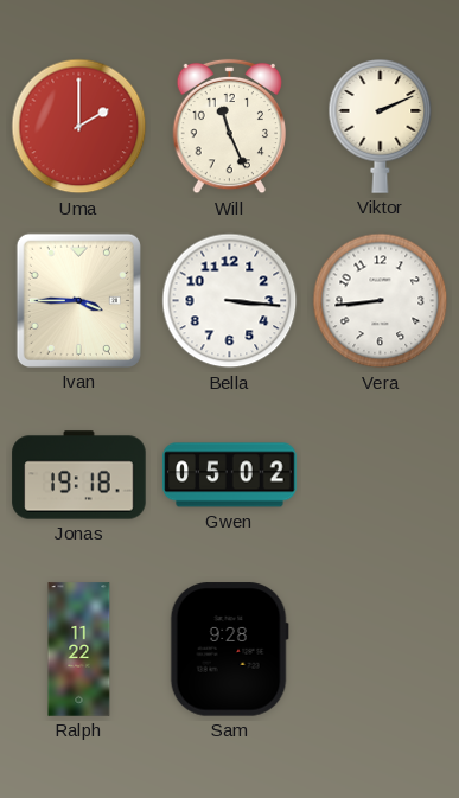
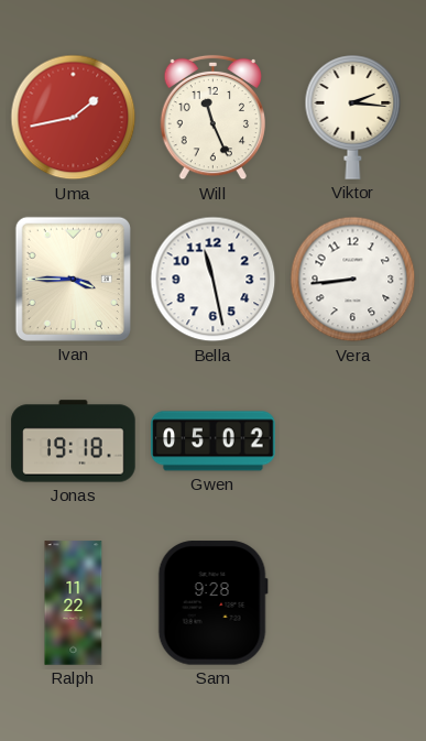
Uma: 2:00 -> 1:43 (74, 118)
Viktor: 2:11 -> 2:16 (353, 118)
Bella: 3:16 -> 11:28 (214, 280)
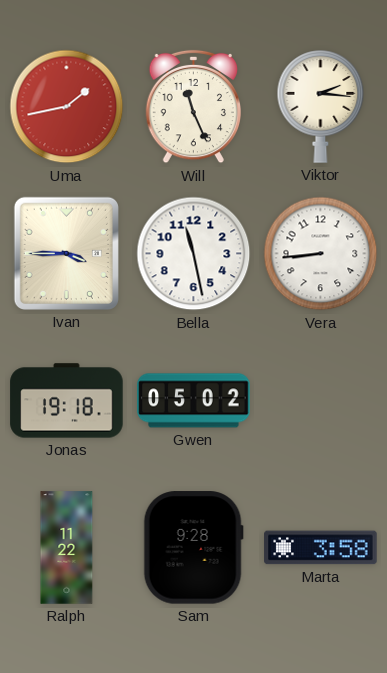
Marta: none -> 3:58 (321, 548)
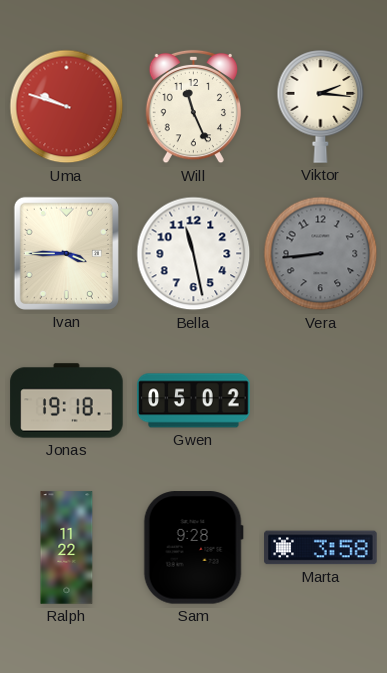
Uma: 1:43 -> 9:48 (67, 107)
Vera dial: white -> grey (321, 254)
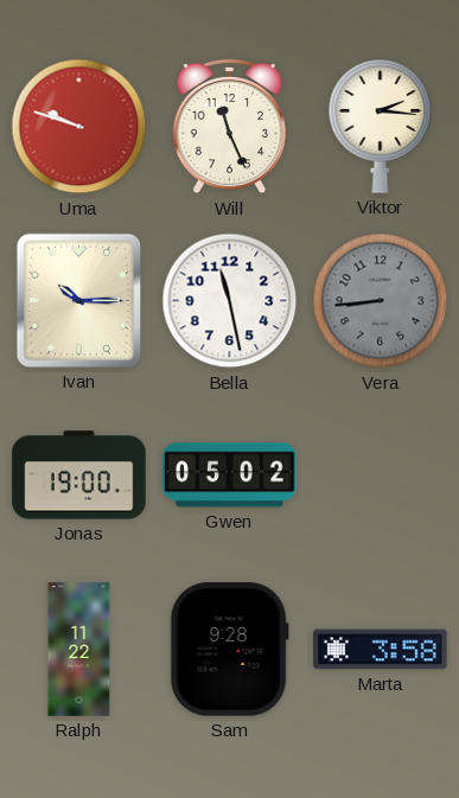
Ivan: 3:45 -> 10:15 (78, 300)
Jonas: 19:18 -> 19:00 (79, 475)
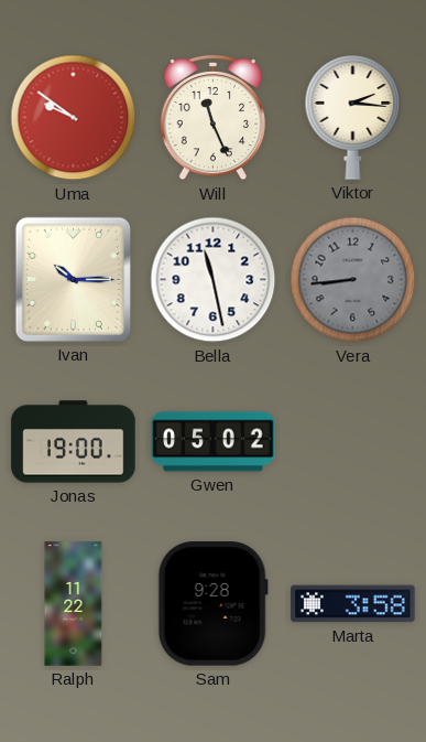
Uma: 9:48 -> 9:51 (74, 118)
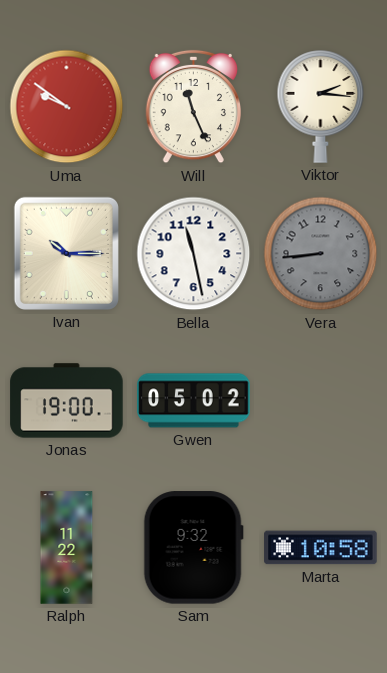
Sam: 9:28 -> 9:32 (193, 548)
Marta: 3:58 -> 10:58 (321, 548)
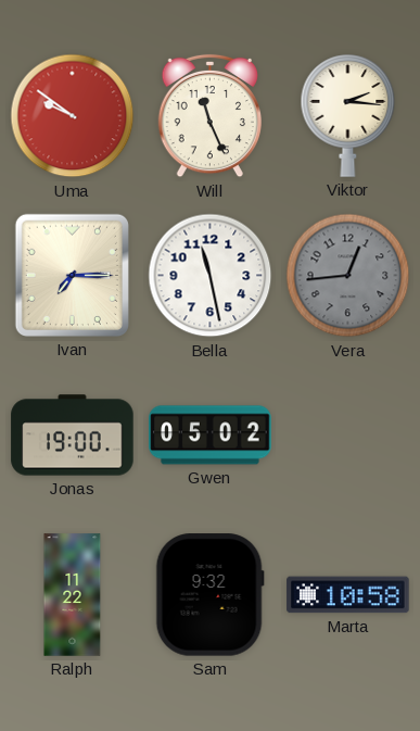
Ivan: 10:15 -> 7:15 (72, 275)
Vera: 8:44 -> 12:44 (348, 276)
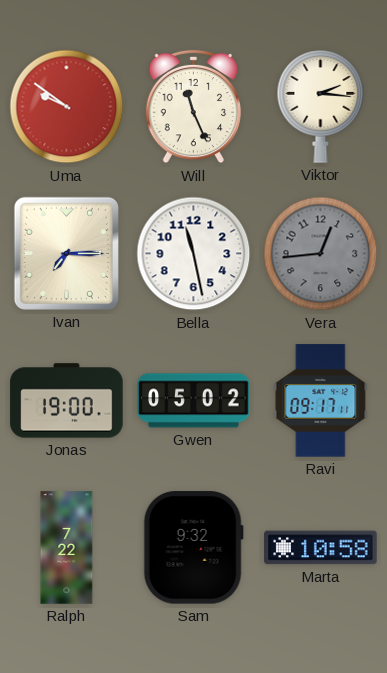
Ravi: none -> 09:17 (321, 401)
Ralph: 11:22 -> 7:22 (67, 548)
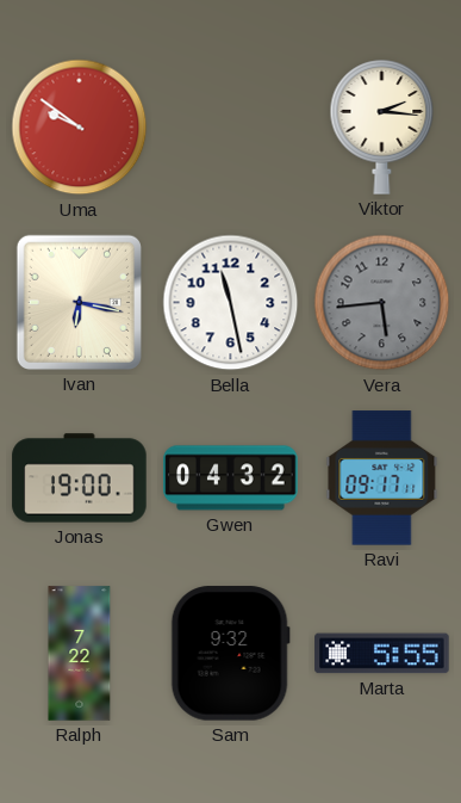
Will: 11:26 -> none (193, 107)
Ivan: 7:15 -> 6:17 (79, 302)
Vera: 12:44 -> 5:44 (382, 303)
Gwen: 05:02 -> 04:32 (231, 478)
Marta: 10:58 -> 5:55 (382, 654)
